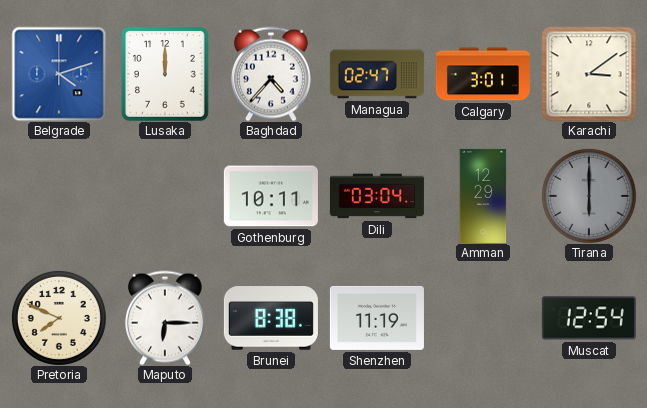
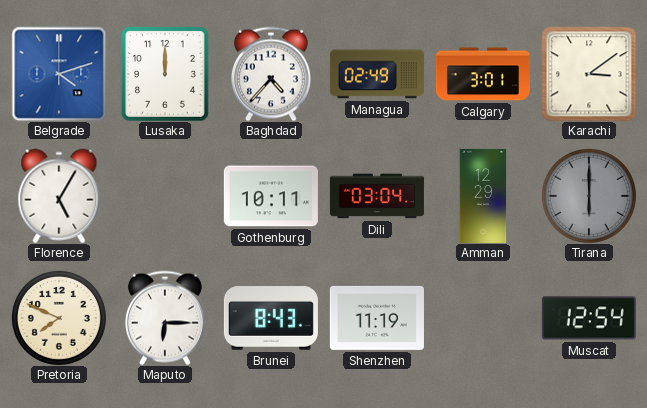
Managua: 02:47 -> 02:49 (377, 74)
Florence: none -> 5:05 (59, 196)
Brunei: 8:38 -> 8:43 (271, 318)
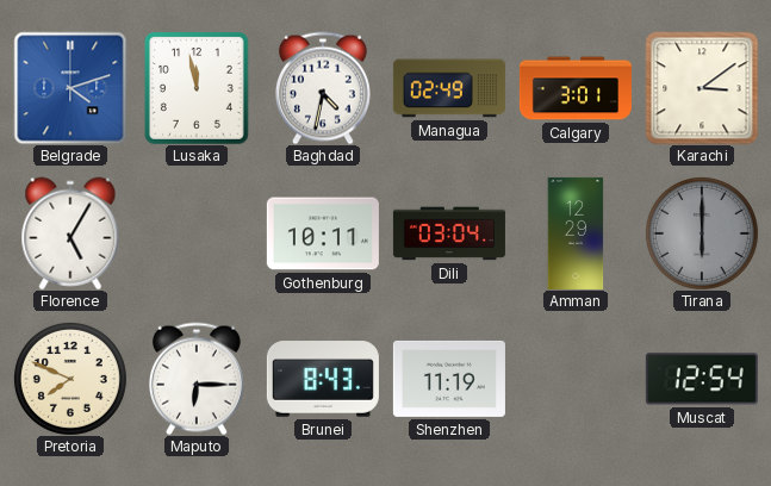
Lusaka: 12:00 -> 11:58 (197, 88)
Baghdad: 4:37 -> 4:32 (323, 88)
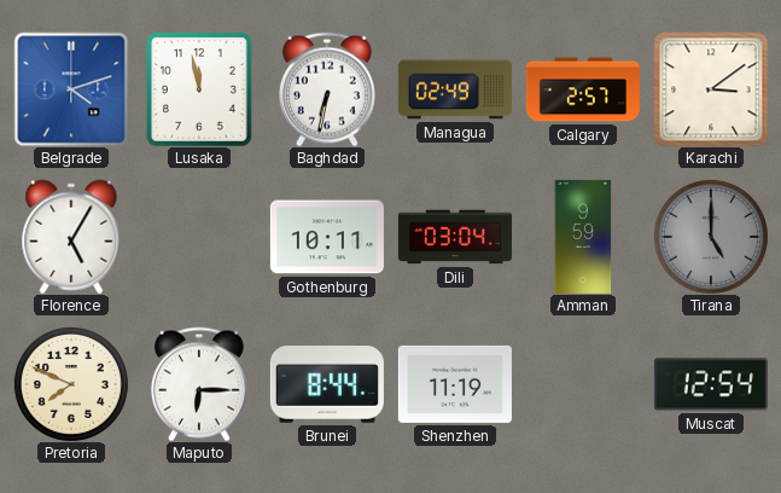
Baghdad: 4:32 -> 6:32 (327, 89)
Calgary: 3:01 -> 2:57 (583, 89)
Amman: 12:29 -> 9:59 (583, 237)
Tirana: 6:00 -> 5:00 (711, 237)
Brunei: 8:43 -> 8:44 (327, 384)
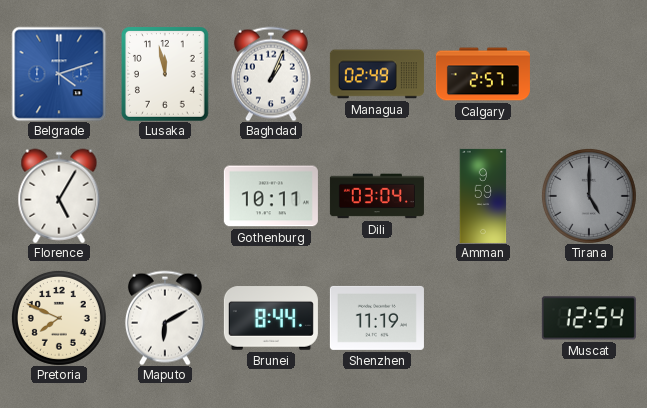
Baghdad: 6:32 -> 1:04 (271, 74)
Karachi: 3:09 -> none (711, 89)
Maputo: 6:15 -> 6:10 (165, 318)
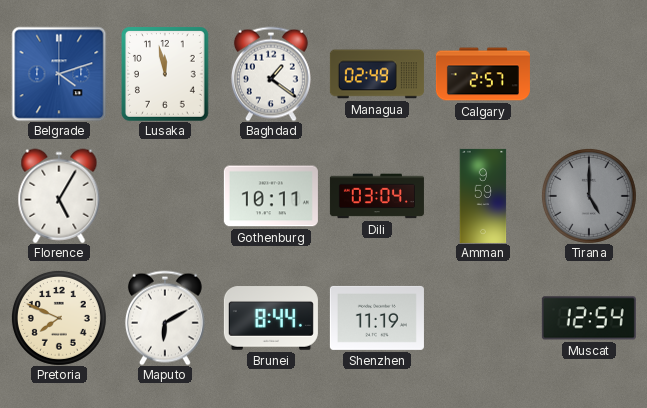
Baghdad: 1:04 -> 1:21 (271, 74)
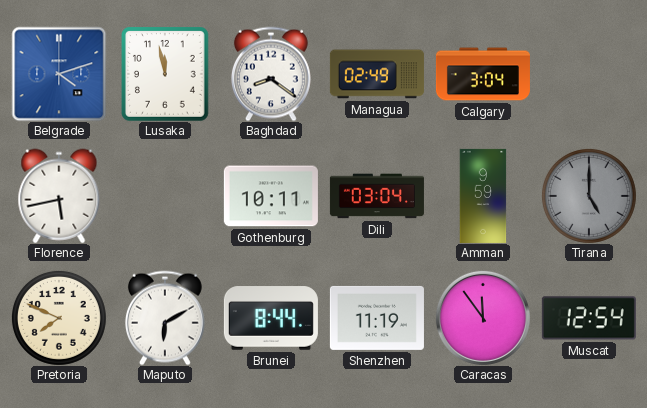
Baghdad: 1:21 -> 8:21 (271, 74)
Calgary: 2:57 -> 3:04 (483, 74)
Florence: 5:05 -> 5:43 (59, 196)
Caracas: none -> 11:54 (483, 318)
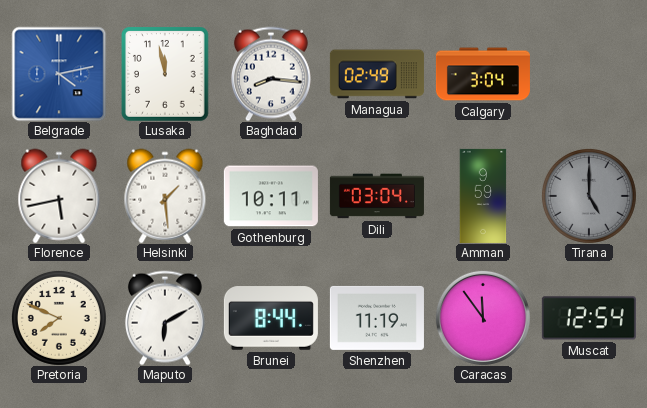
Belgrade: 4:12 -> 4:13 (59, 74)
Baghdad: 8:21 -> 8:16 (271, 74)
Helsinki: none -> 1:29 (165, 196)
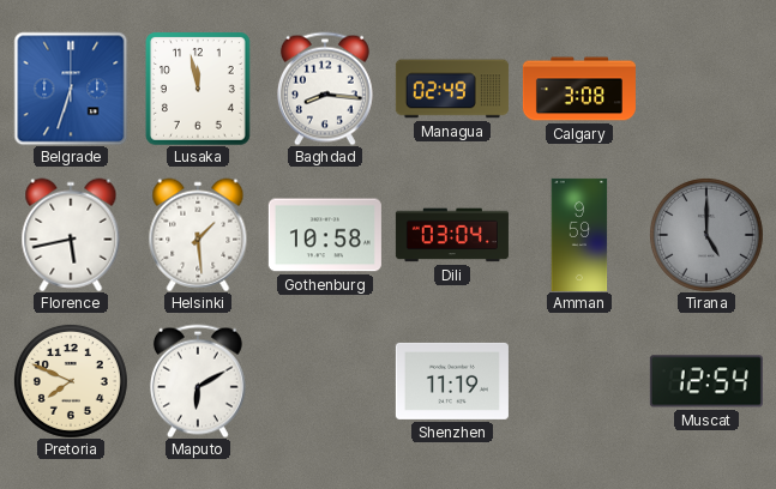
Belgrade: 4:13 -> 6:33 (71, 89)
Calgary: 3:04 -> 3:08 (579, 89)
Gothenburg: 10:11 -> 10:58 (325, 235)
Brunei: 8:44 -> none (271, 318)
Caracas: 11:54 -> none (483, 318)
